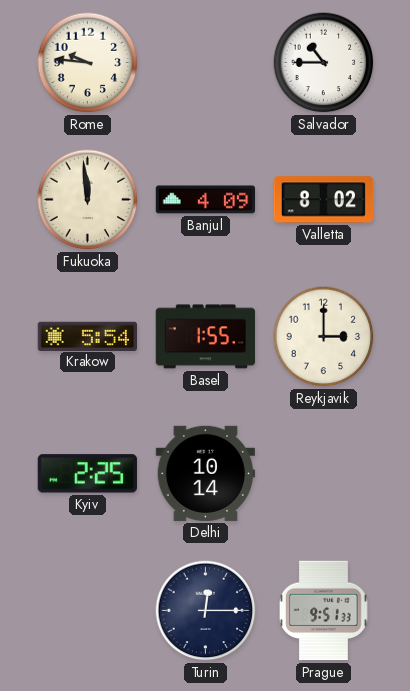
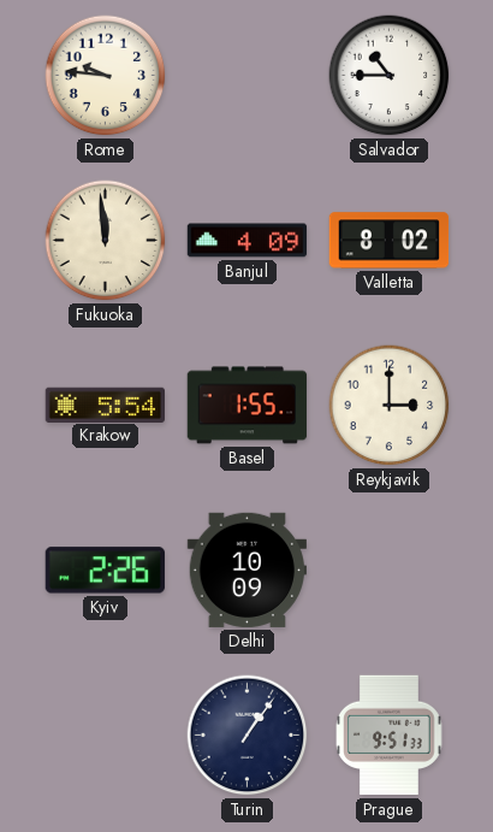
Kyiv: 2:25 -> 2:26 (105, 571)
Delhi: 10:14 -> 10:09 (246, 570)
Turin: 12:15 -> 1:06 (248, 736)
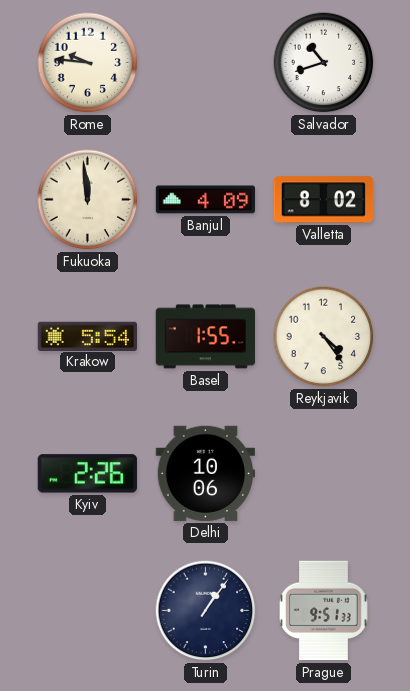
Salvador: 10:45 -> 10:42 (324, 63)
Reykjavik: 3:00 -> 4:24 (324, 337)
Delhi: 10:09 -> 10:06 (205, 473)
